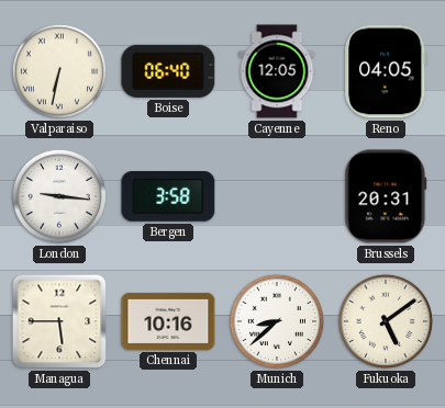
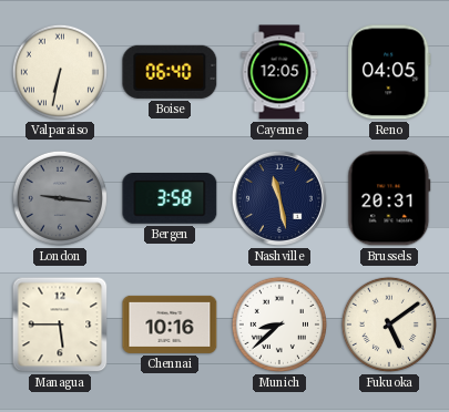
London dial: white -> grey (60, 198)
Nashville: none -> 11:28 (279, 198)
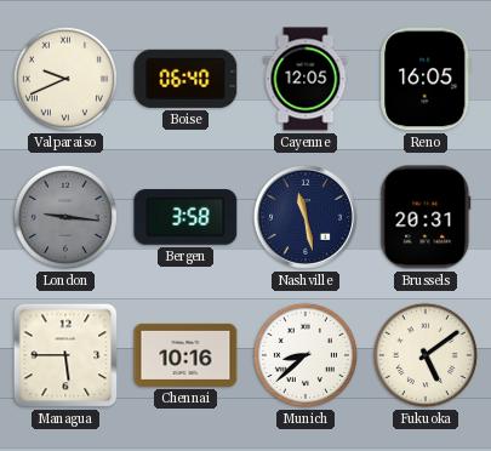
Valparaiso: 6:32 -> 9:41 (65, 79)
Reno: 04:05 -> 16:05 (426, 79)
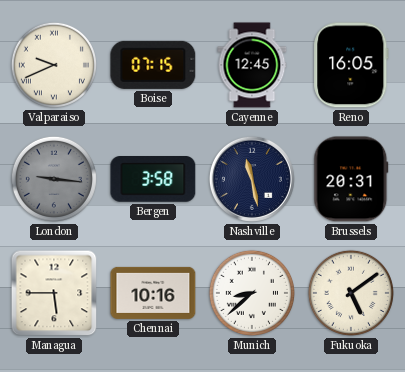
Boise: 06:40 -> 07:15 (153, 65)
Cayenne: 12:05 -> 12:45 (252, 65)
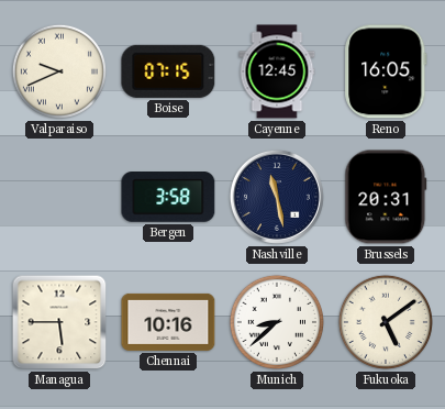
London: 9:16 -> none (54, 179)
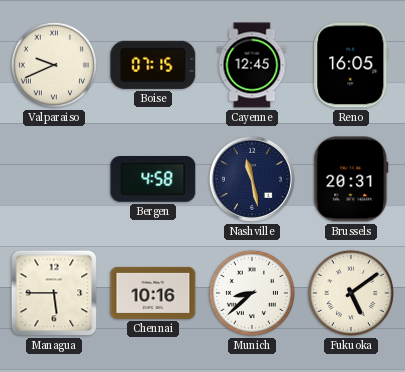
Bergen: 3:58 -> 4:58 (153, 179)
